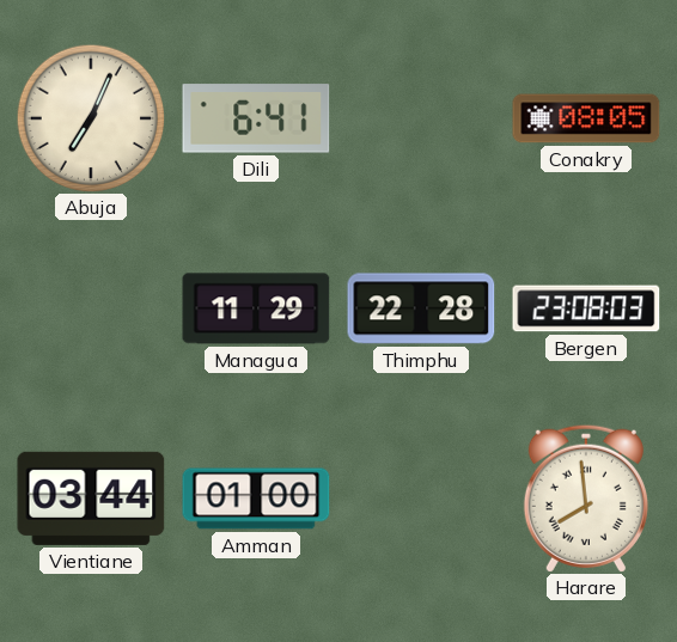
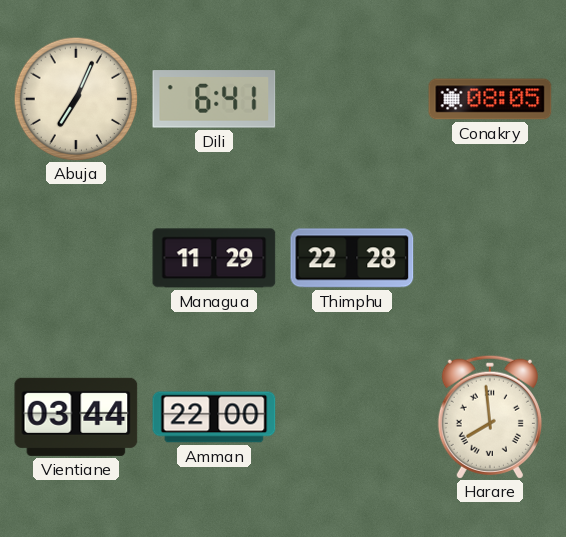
Bergen: 23:08 -> none (586, 308)
Amman: 01:00 -> 22:00 (214, 417)
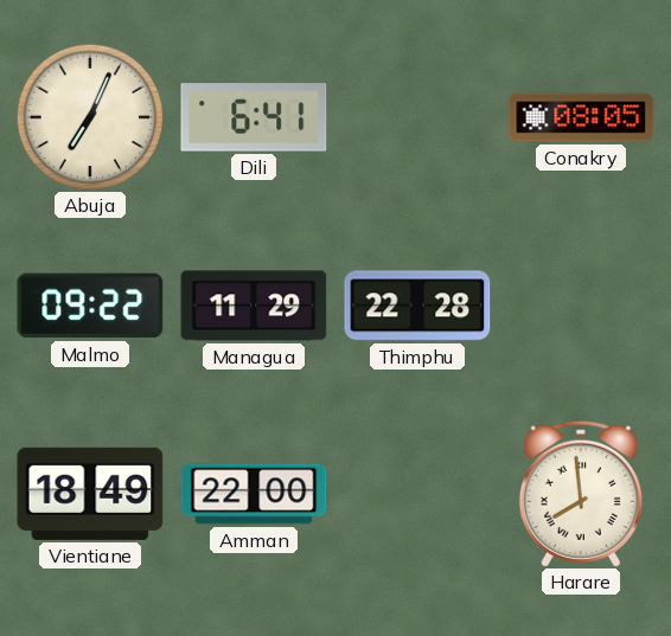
Malmo: none -> 09:22 (90, 306)
Vientiane: 03:44 -> 18:49 (90, 494)
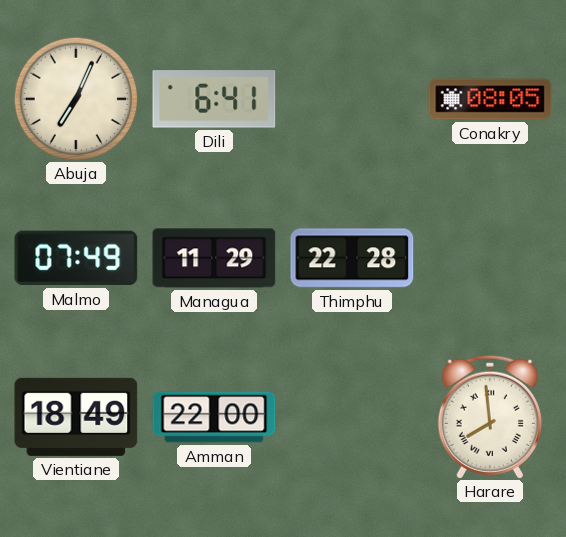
Malmo: 09:22 -> 07:49 (76, 258)
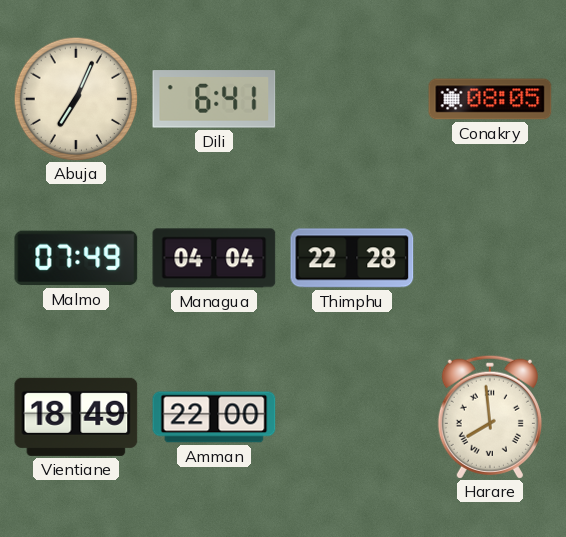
Managua: 11:29 -> 04:04 (214, 258)
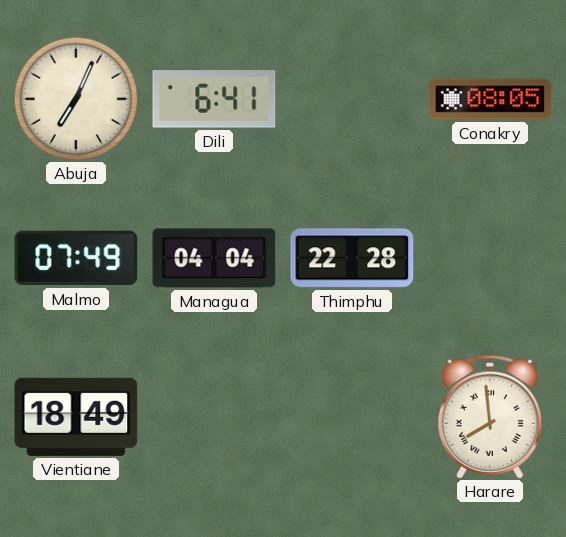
Amman: 22:00 -> none (214, 417)
